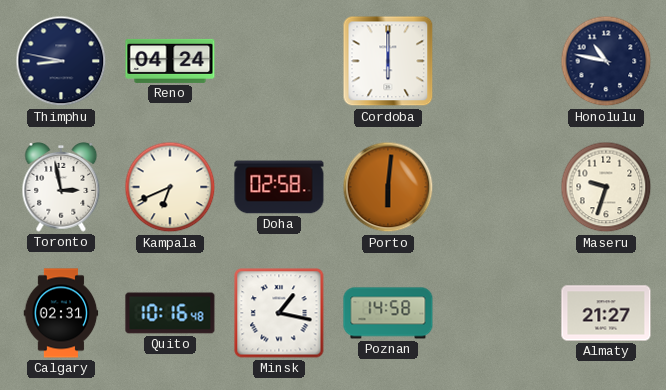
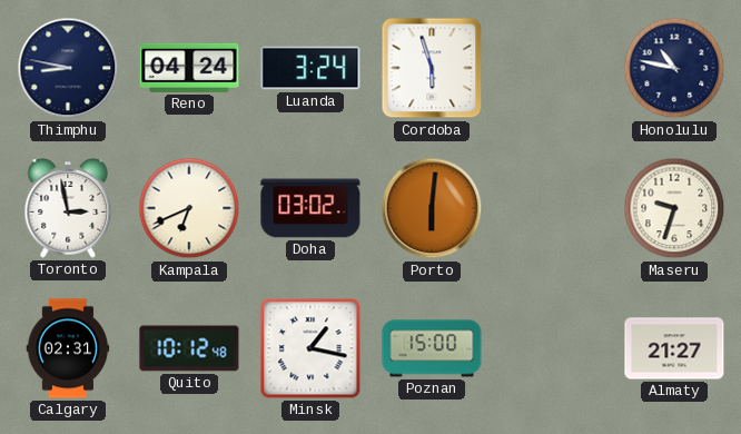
Luanda: none -> 3:24 (310, 68)
Cordoba: 6:00 -> 5:57 (432, 68)
Doha: 02:58 -> 03:02 (310, 208)
Quito: 10:16 -> 10:12 (189, 348)
Poznan: 14:58 -> 15:00 (432, 348)
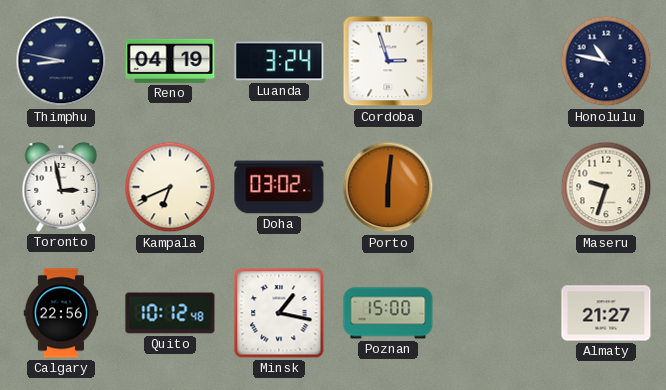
Reno: 04:24 -> 04:19 (170, 61)
Cordoba: 5:57 -> 2:57 (388, 61)
Calgary: 02:31 -> 22:56 (61, 313)
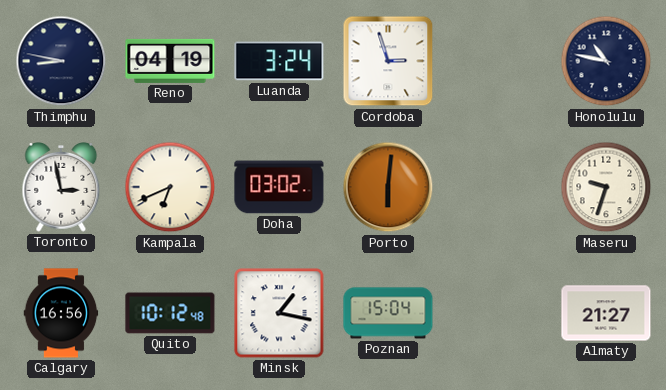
Calgary: 22:56 -> 16:56 (61, 313)
Poznan: 15:00 -> 15:04 (388, 313)
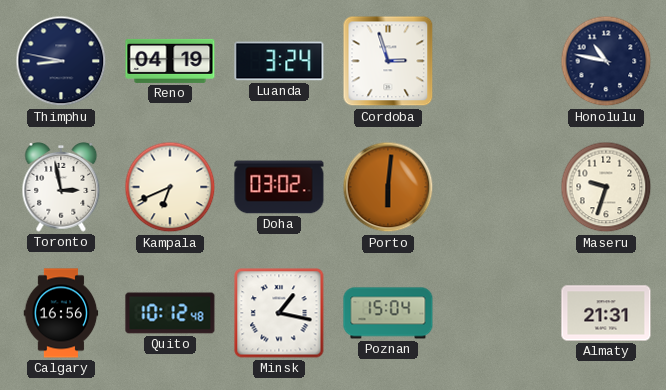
Almaty: 21:27 -> 21:31 (606, 313)
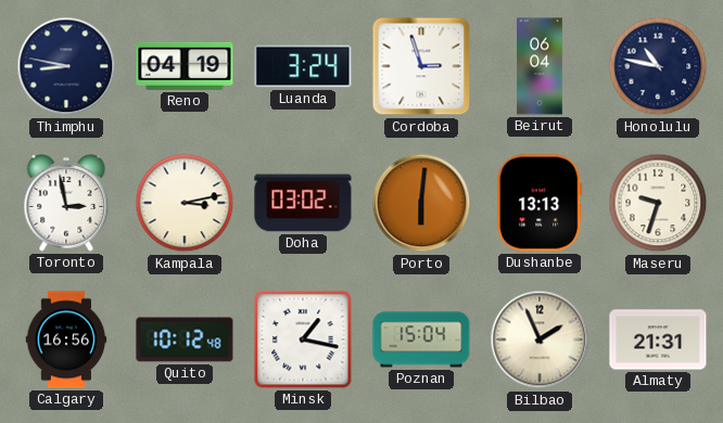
Beirut: none -> 06:04 (540, 66)
Kampala: 6:41 -> 3:13 (185, 203)
Dushanbe: none -> 13:13 (540, 203)
Bilbao: none -> 1:56 (540, 339)
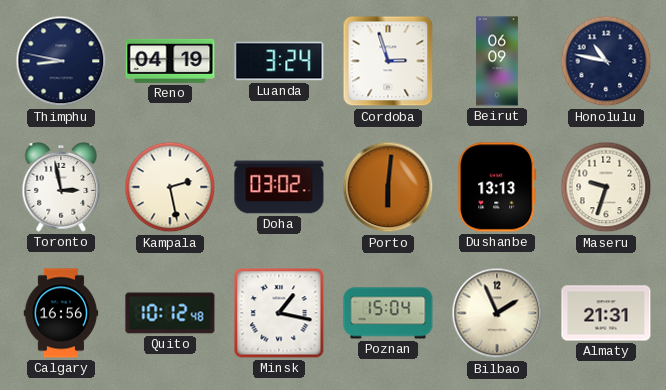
Beirut: 06:04 -> 06:09 (497, 61)
Kampala: 3:13 -> 2:28 (170, 187)
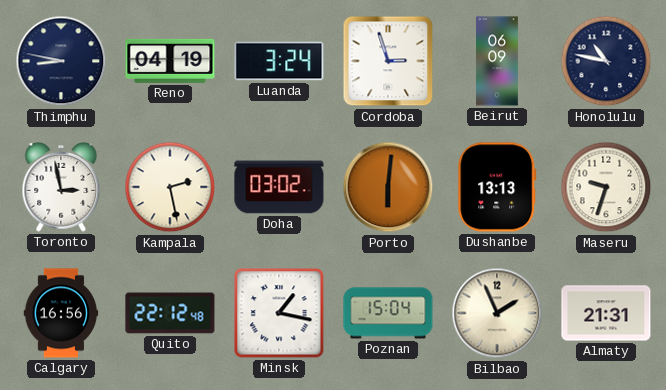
Quito: 10:12 -> 22:12 (170, 313)
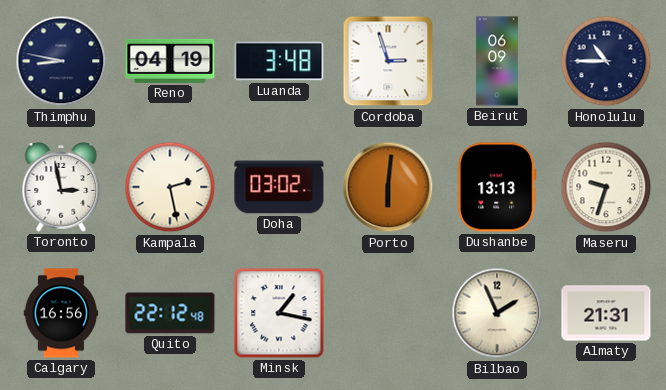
Luanda: 3:24 -> 3:48 (279, 61)
Honolulu: 10:47 -> 10:45 (606, 61)
Poznan: 15:04 -> none (388, 313)
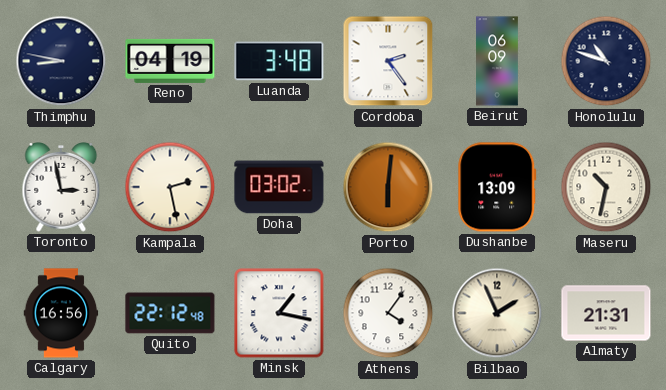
Cordoba: 2:57 -> 2:24 (388, 61)
Honolulu: 10:45 -> 10:48 (606, 61)
Dushanbe: 13:13 -> 13:09 (497, 187)
Maseru: 9:33 -> 10:32 (606, 187)
Athens: none -> 4:06 (388, 313)
